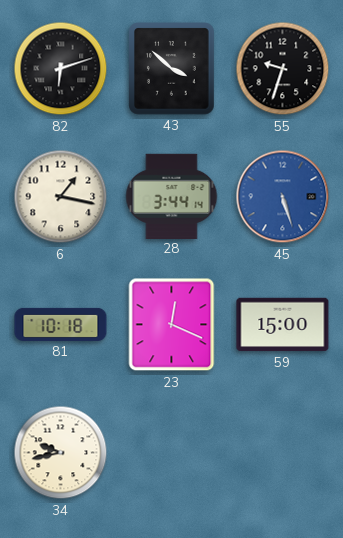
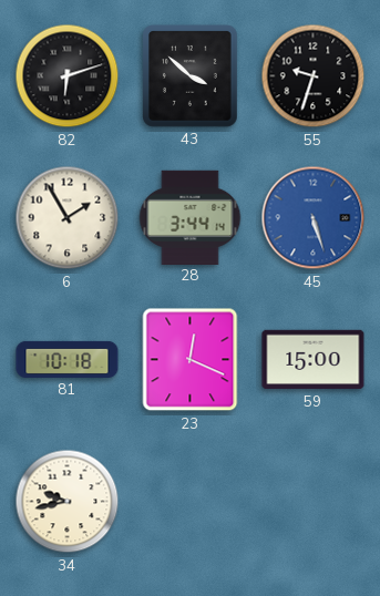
6: 1:17 -> 1:55 (68, 218)
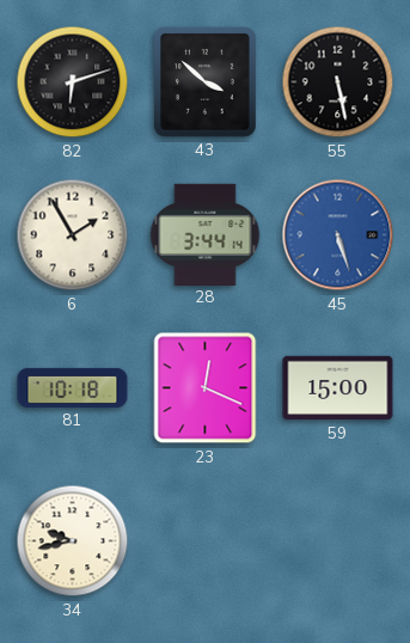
55: 9:33 -> 5:28 (338, 82)
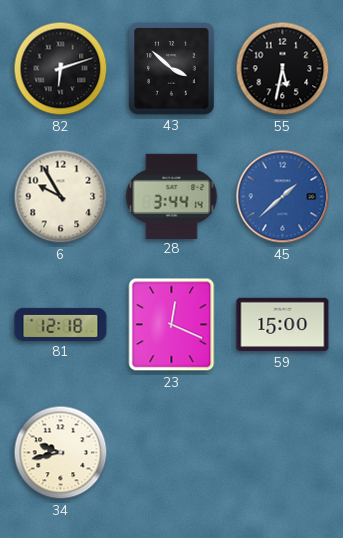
55: 5:28 -> 5:32 (283, 69)
6: 1:55 -> 9:55 (61, 197)
45: 5:27 -> 1:38 (283, 197)
81: 10:18 -> 12:18 (61, 324)
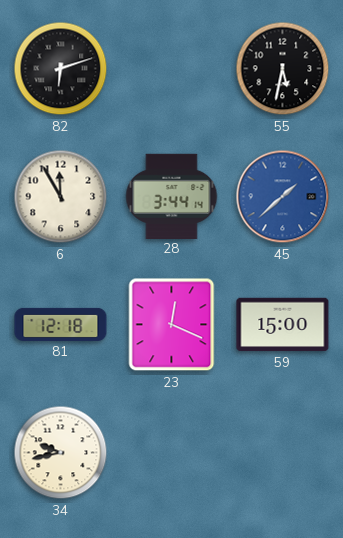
43: 3:52 -> none (172, 69)
6: 9:55 -> 11:55 (61, 197)
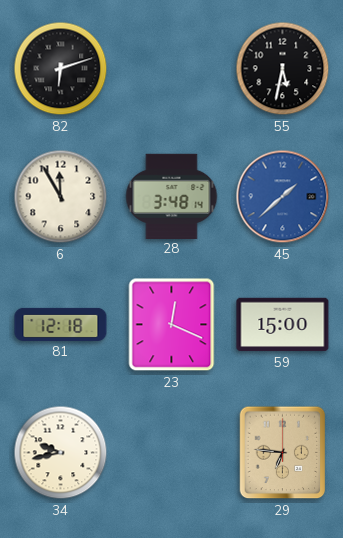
28: 3:44 -> 3:48 (172, 196)
29: none -> 6:46 (283, 453)
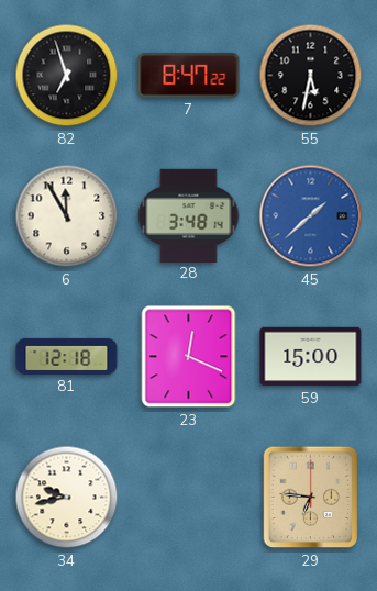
82: 6:12 -> 6:57 (67, 76)
7: none -> 8:47 (189, 75)
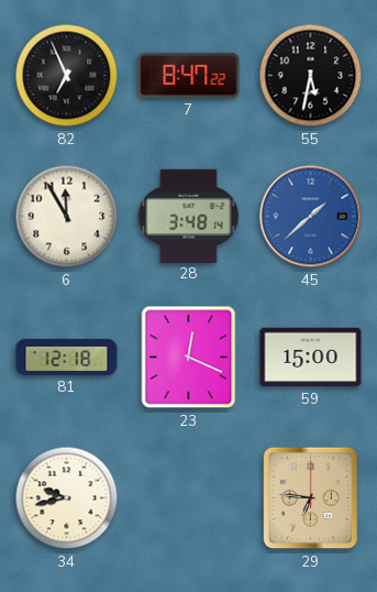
82: 6:57 -> 6:56 (67, 76)
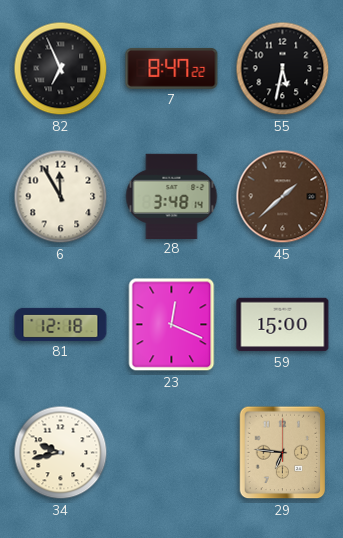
45 dial: blue -> brown (283, 197)
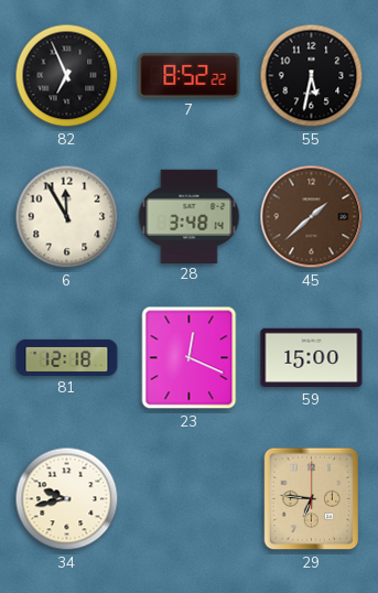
7: 8:47 -> 8:52 (190, 75)
